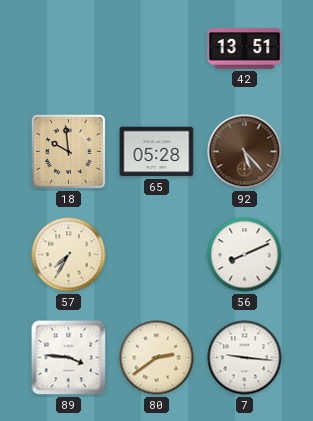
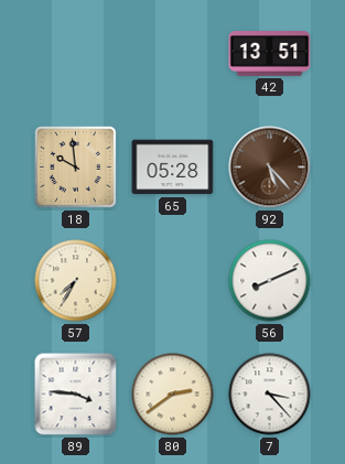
7: 9:16 -> 3:23 (270, 395)
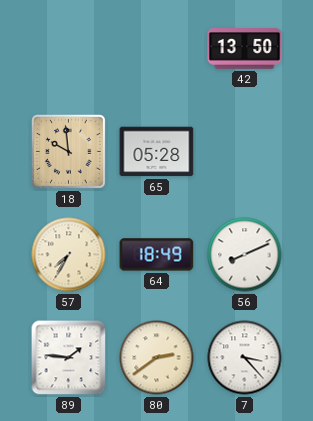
42: 13:51 -> 13:50 (245, 49)
92: 5:23 -> none (270, 168)
64: none -> 18:49 (157, 255)
89: 3:46 -> 1:46 (69, 358)
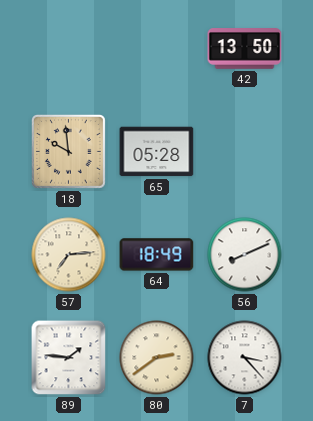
57: 7:35 -> 7:14 (69, 255)
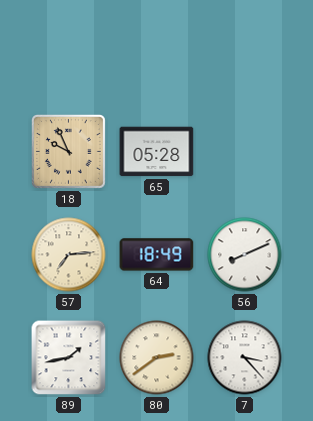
42: 13:50 -> none (245, 49)
18: 9:59 -> 9:56 (68, 151)
89: 1:46 -> 1:43 (69, 358)
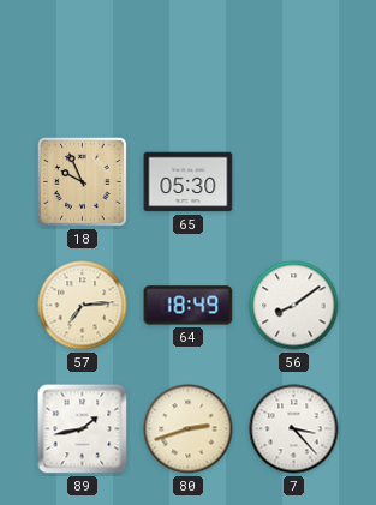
65: 05:28 -> 05:30 (189, 182)
56: 8:11 -> 8:09 (294, 306)
80: 2:39 -> 2:42 (189, 429)
